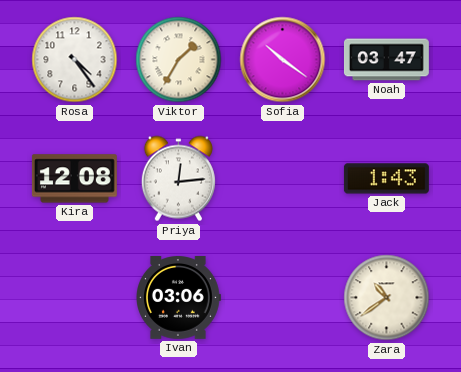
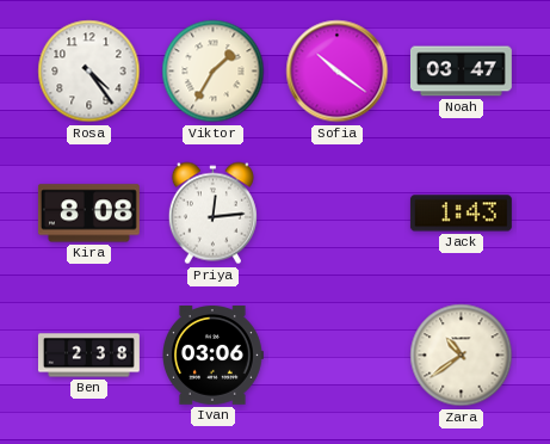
Kira: 12:08 -> 8:08 (88, 214)
Ben: none -> 2:38 (88, 356)
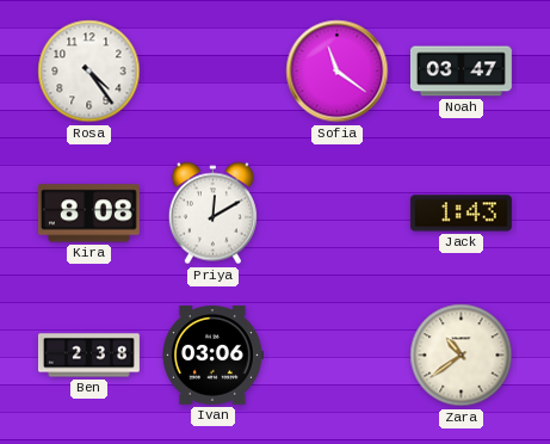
Viktor: 1:35 -> none (214, 72)
Sofia: 10:21 -> 11:21 (338, 72)
Priya: 12:14 -> 12:10 (212, 214)
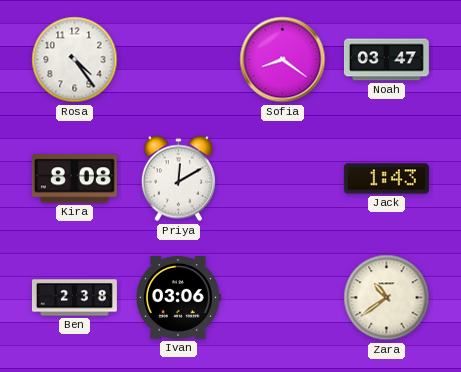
Sofia: 11:21 -> 8:21 (283, 60)
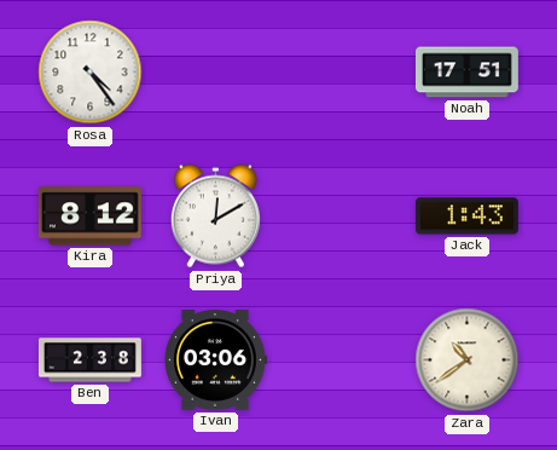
Sofia: 8:21 -> none (283, 60)
Noah: 03:47 -> 17:51 (466, 73)
Kira: 8:08 -> 8:12 (89, 217)
